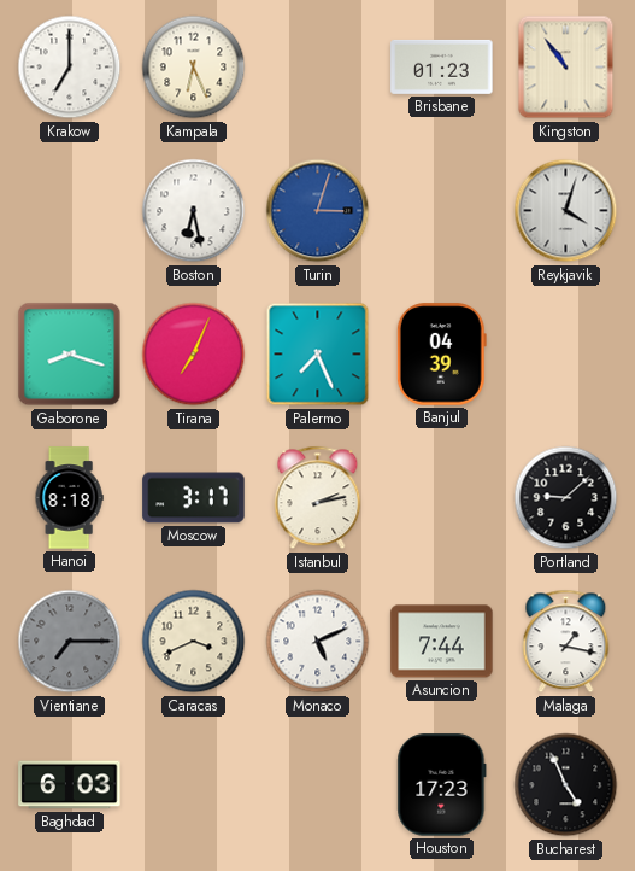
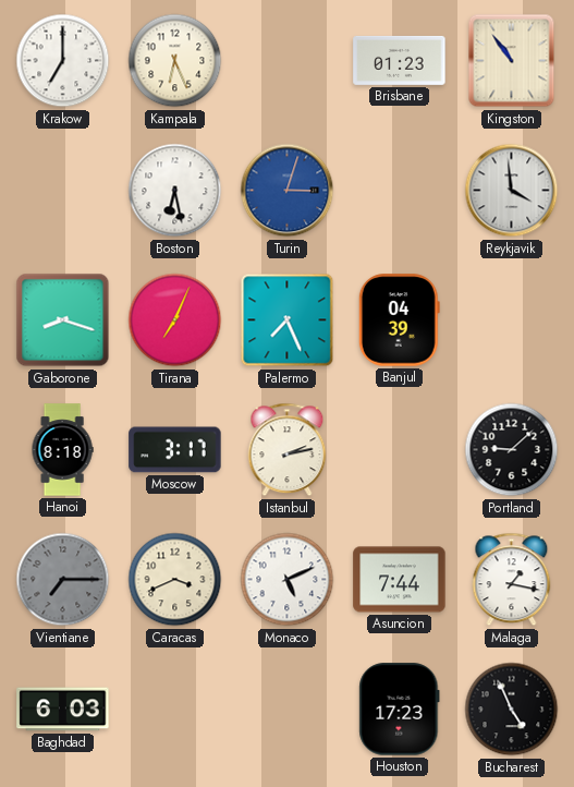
Reykjavik: 4:03 -> 3:59 (512, 191)
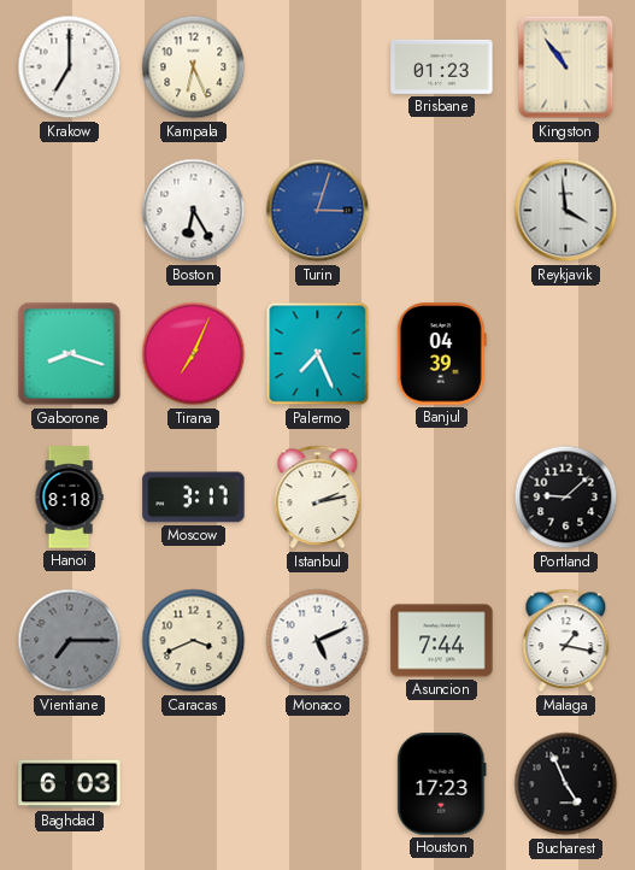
Boston: 6:28 -> 6:25 (194, 211)
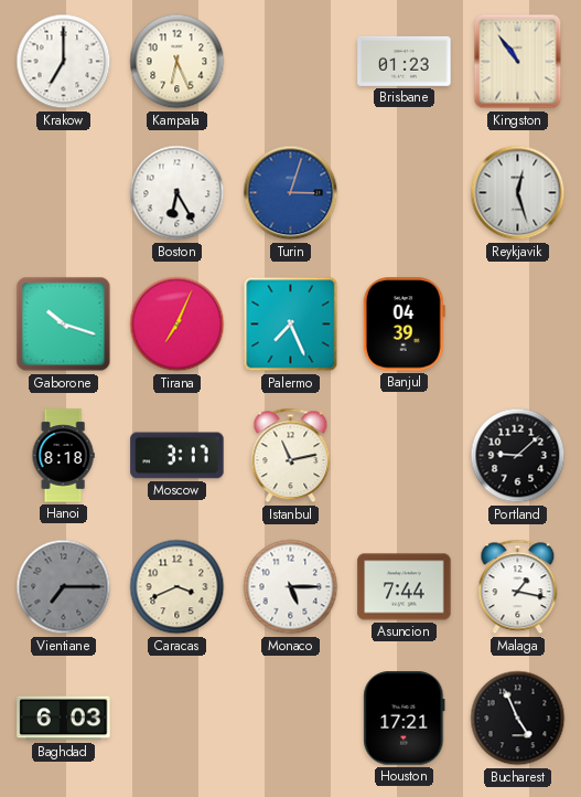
Reykjavik: 3:59 -> 12:27 (518, 193)
Gaborone: 8:18 -> 10:18 (64, 325)
Istanbul: 2:13 -> 11:13 (291, 456)
Monaco: 5:11 -> 5:15 (291, 587)
Houston: 17:23 -> 17:21 (405, 719)
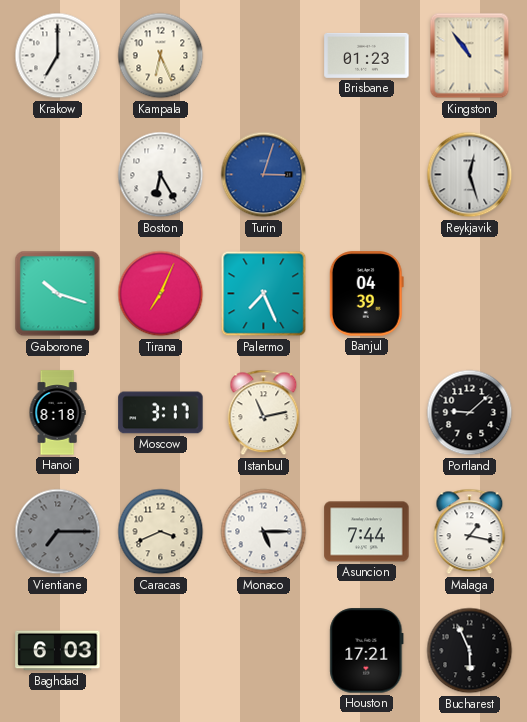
Bucharest: 4:56 -> 5:56 (470, 651)
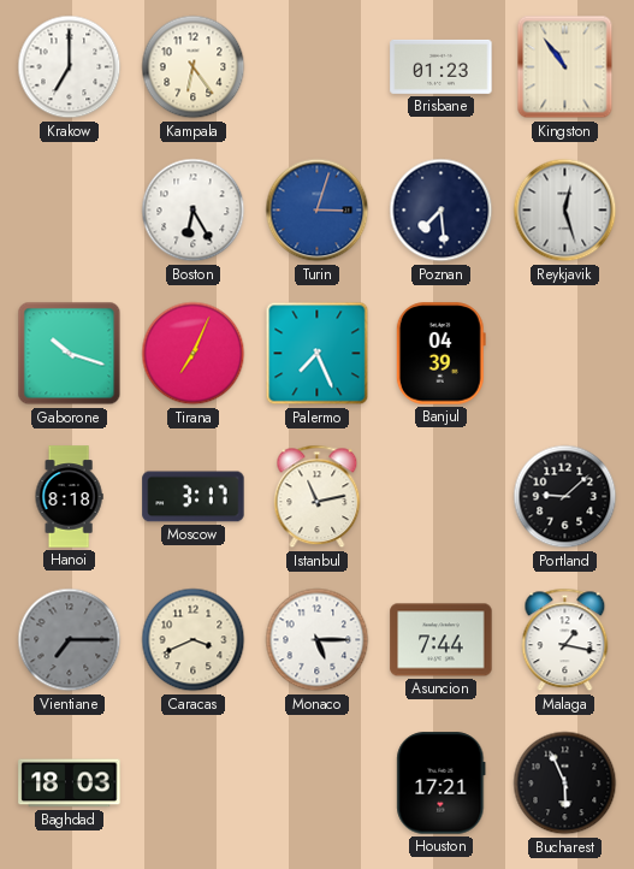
Kampala: 6:26 -> 6:24 (194, 67)
Poznan: none -> 7:29 (442, 211)
Baghdad: 6:03 -> 18:03 (70, 784)
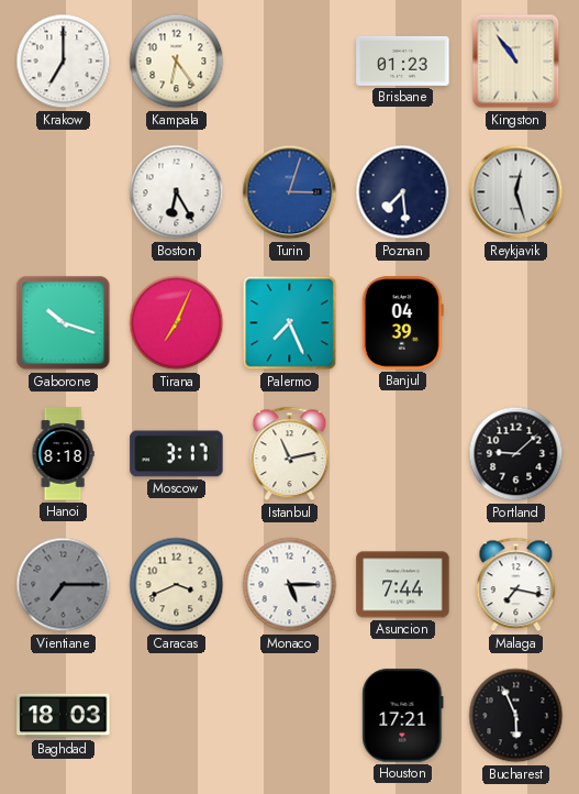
Malaga: 1:17 -> 7:17 (516, 585)
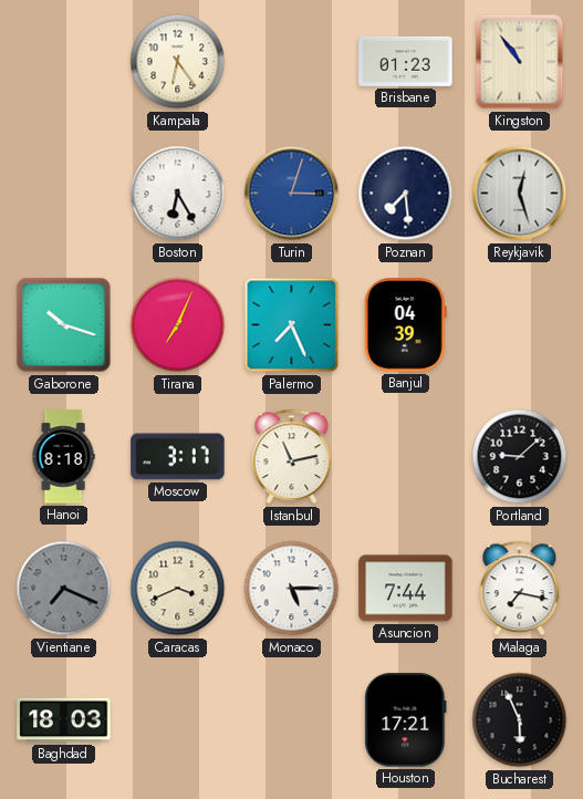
Krakow: 7:00 -> none (64, 62)
Vientiane: 7:15 -> 7:19 (64, 589)
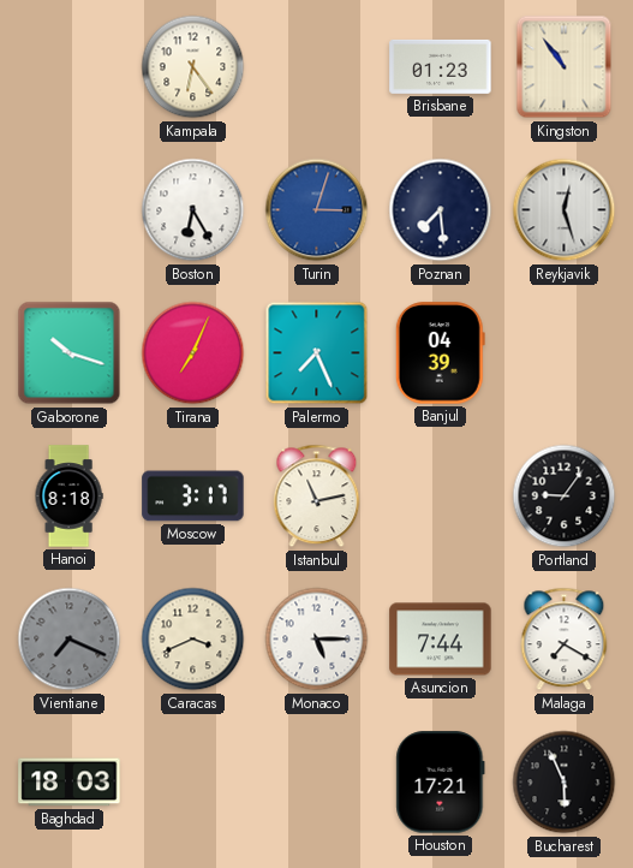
Portland: 9:08 -> 9:06 (565, 497)
Malaga: 7:17 -> 7:20 (565, 640)
